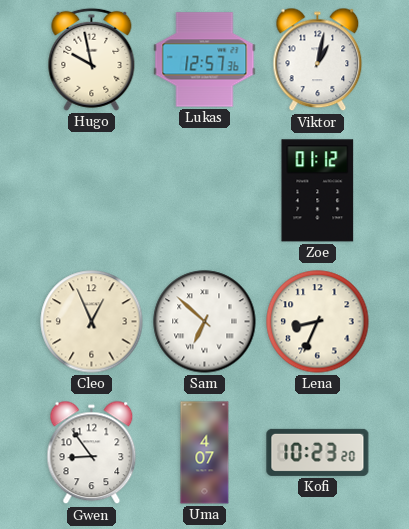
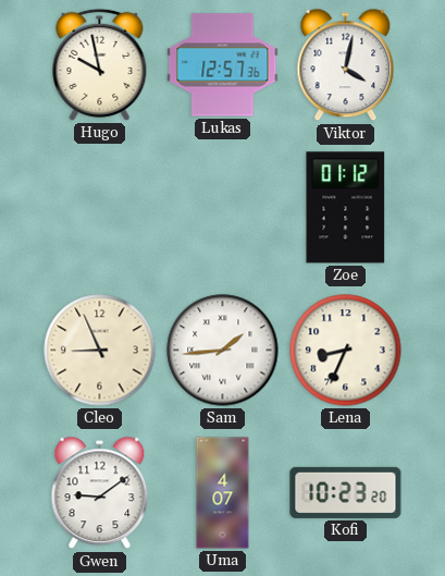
Viktor: 1:02 -> 4:02 (346, 65)
Cleo: 12:56 -> 8:56 (100, 351)
Sam: 6:52 -> 1:44 (223, 351)
Gwen: 8:54 -> 9:09 (100, 493)
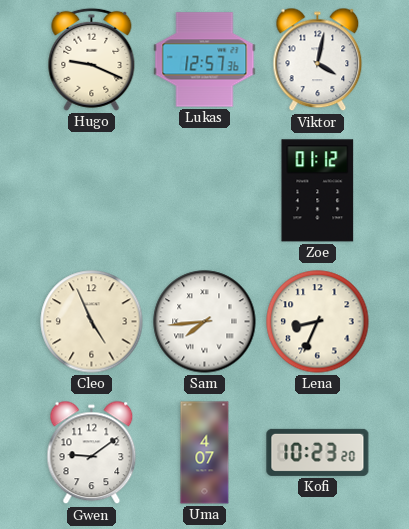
Hugo: 9:58 -> 9:19 (92, 59)
Cleo: 8:56 -> 4:56 (92, 322)
Sam: 1:44 -> 7:44 (205, 322)
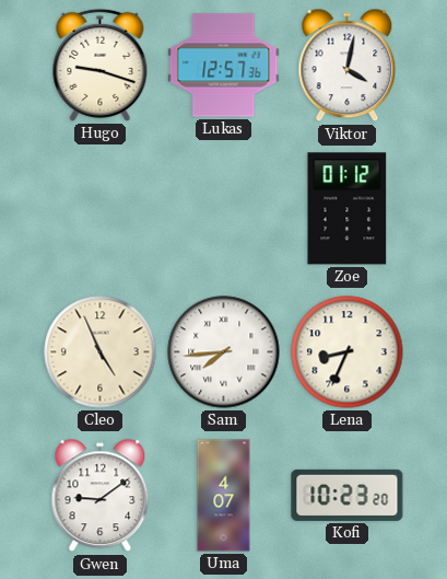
Hugo: 9:19 -> 9:18 (101, 65)
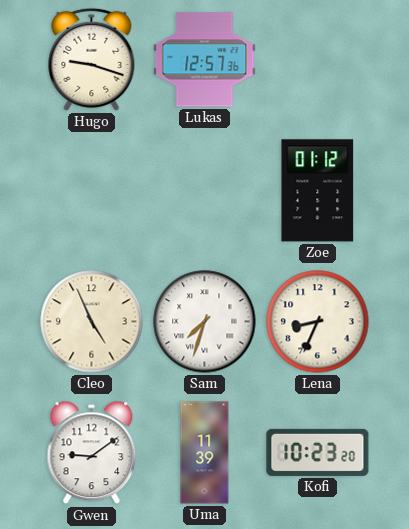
Viktor: 4:02 -> none (348, 66)
Sam: 7:44 -> 7:33 (205, 322)
Uma: 4:07 -> 11:39 (205, 453)
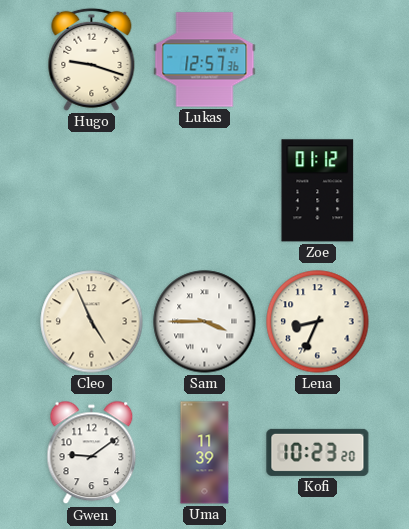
Sam: 7:33 -> 3:45 (205, 322)
